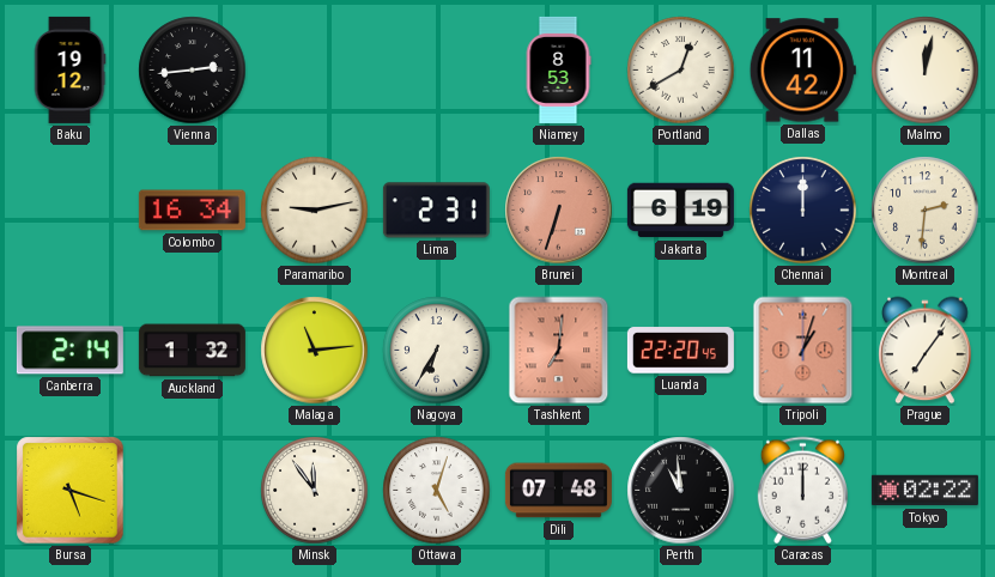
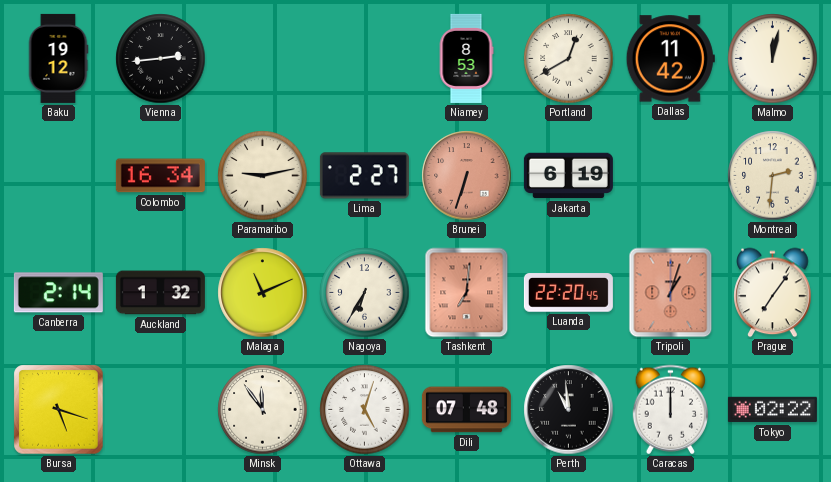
Lima: 2:31 -> 2:27 (364, 176)
Chennai: 12:00 -> none (803, 211)
Malaga: 11:14 -> 11:11 (263, 293)
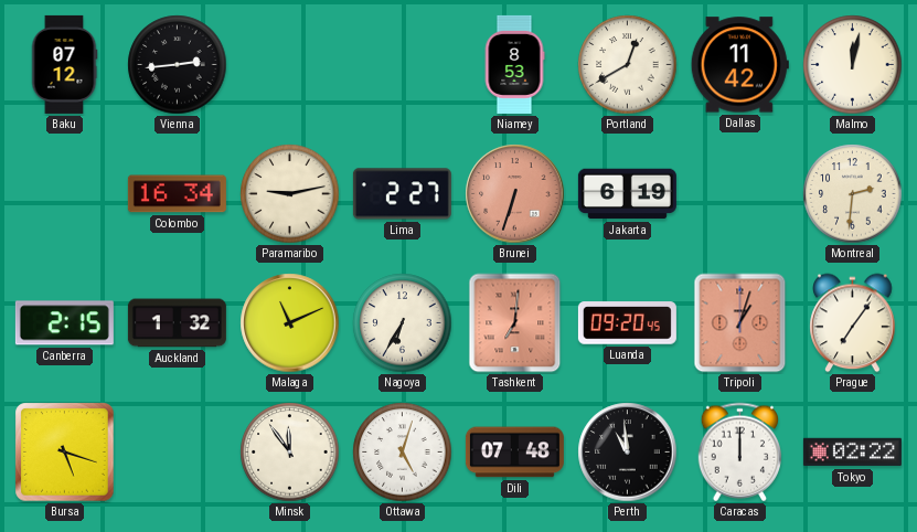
Baku: 19:12 -> 07:12 (64, 64)
Canberra: 2:14 -> 2:15 (64, 323)
Luanda: 22:20 -> 09:20 (627, 323)
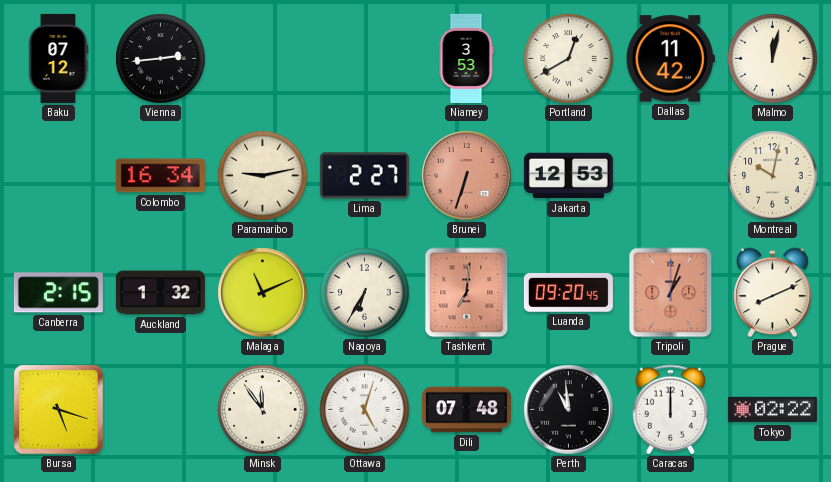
Niamey: 8:53 -> 3:53 (466, 58)
Jakarta: 6:19 -> 12:53 (568, 176)
Montreal: 2:31 -> 10:02 (773, 176)
Prague: 7:06 -> 8:11 (773, 293)
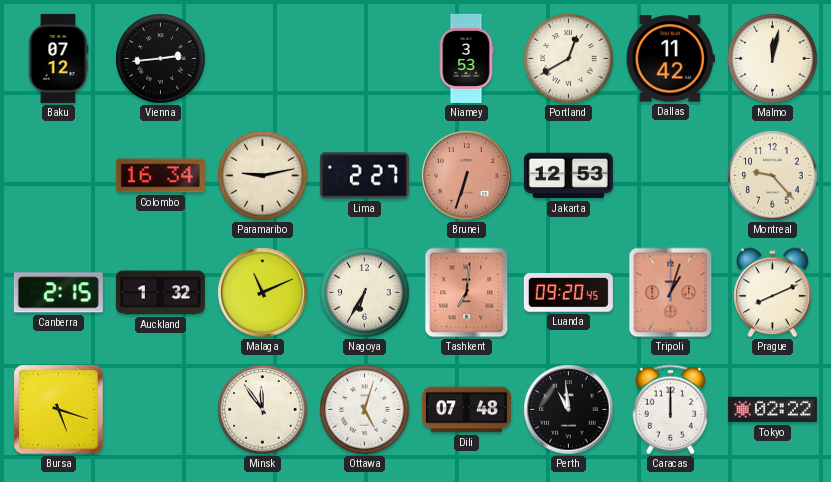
Montreal: 10:02 -> 9:23 (773, 176)
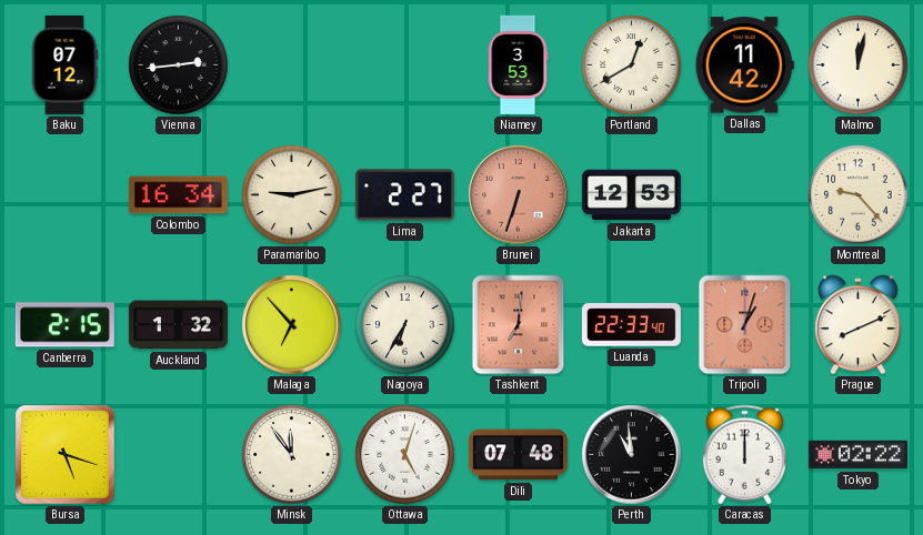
Malaga: 11:11 -> 6:53 (292, 325)
Luanda: 09:20 -> 22:33 (631, 325)
